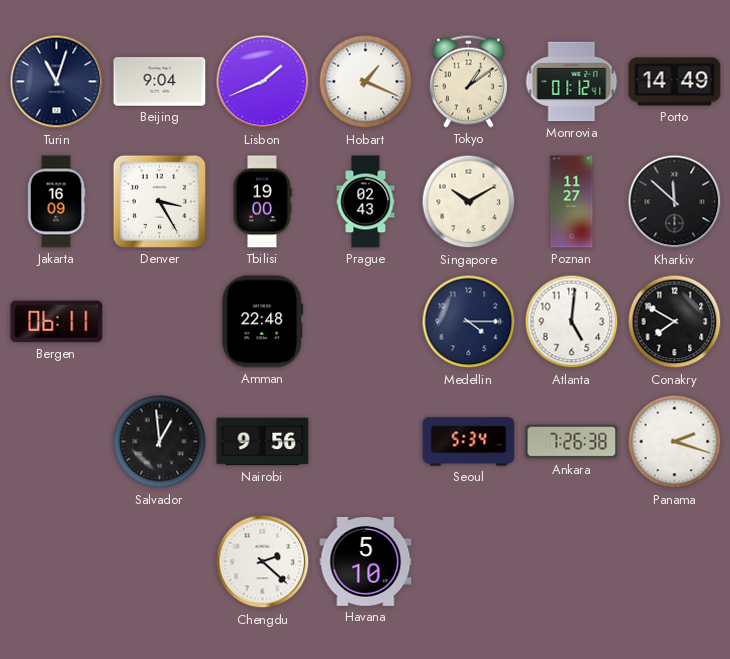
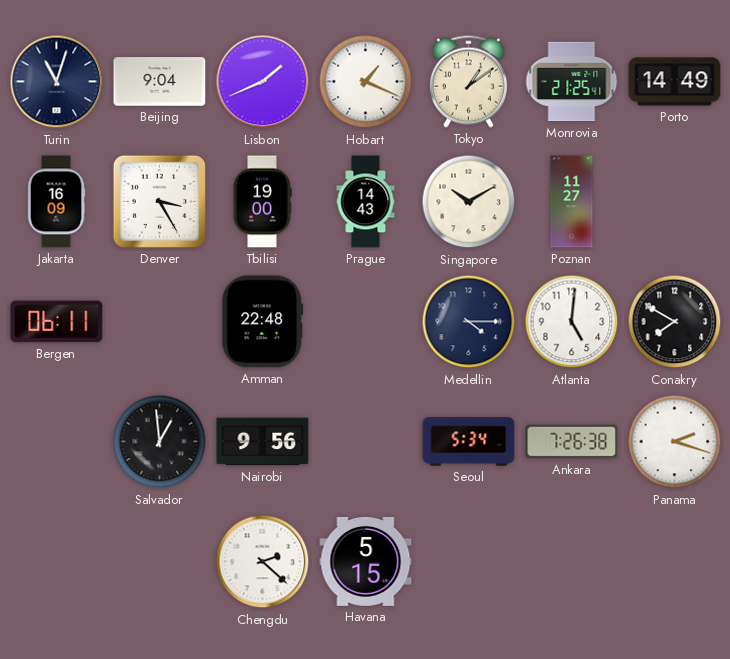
Monrovia: 01:12 -> 21:25 (572, 82)
Prague: 02:43 -> 14:43 (366, 202)
Kharkiv: 11:52 -> none (675, 202)
Havana: 5:10 -> 5:15 (366, 561)
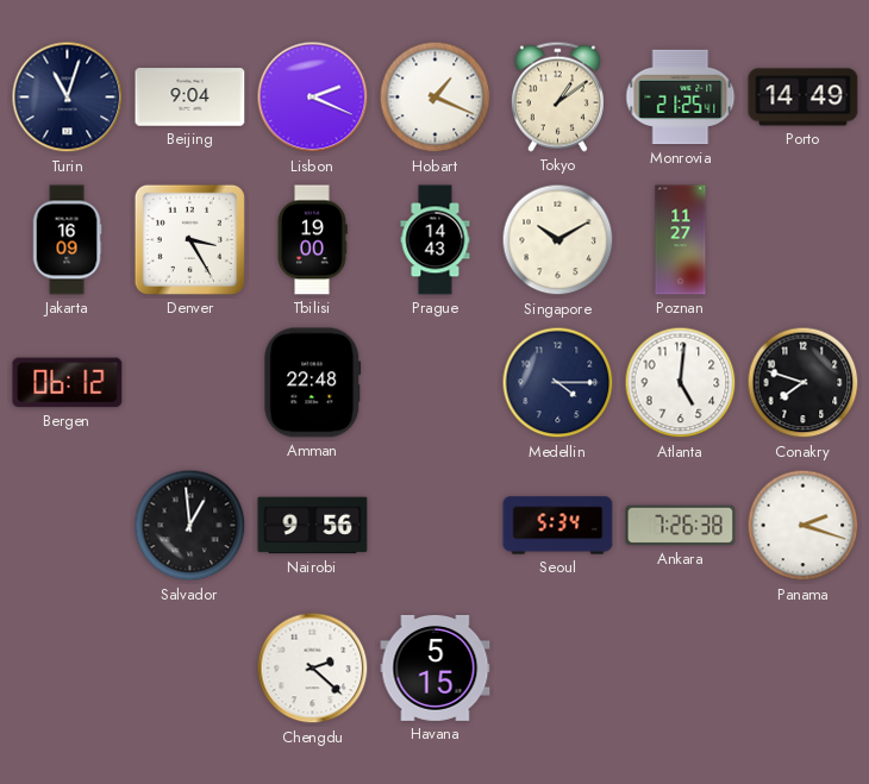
Lisbon: 1:41 -> 2:19 (313, 98)
Bergen: 06:11 -> 06:12 (68, 383)
Conakry: 7:50 -> 7:48 (804, 383)
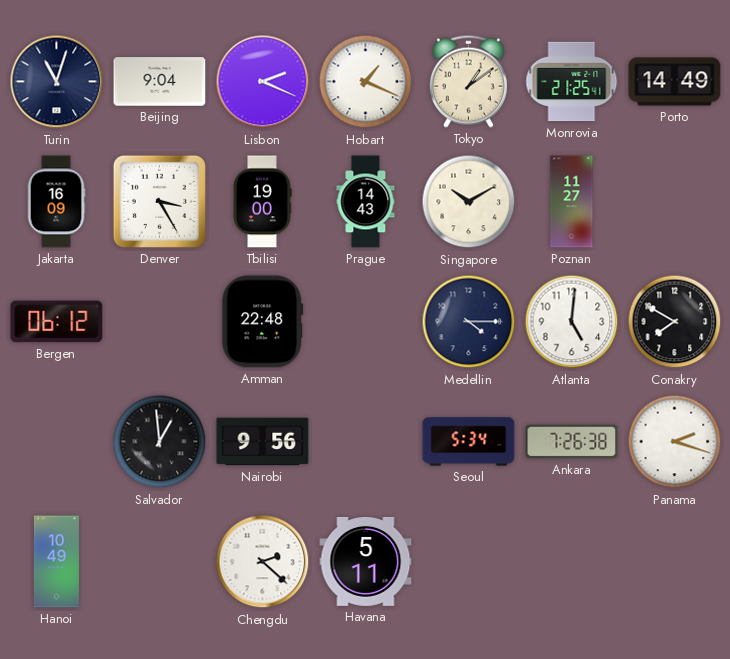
Conakry: 7:48 -> 7:50 (675, 322)
Hanoi: none -> 10:49 (56, 562)
Havana: 5:15 -> 5:11 (366, 561)
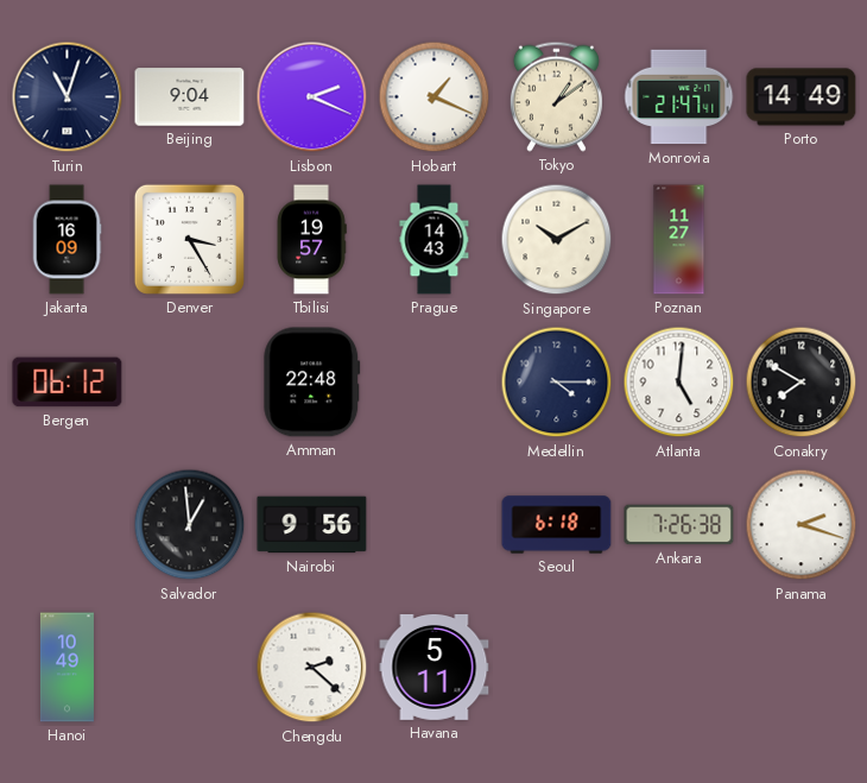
Monrovia: 21:25 -> 21:47 (679, 97)
Tbilisi: 19:00 -> 19:57 (311, 240)
Seoul: 5:34 -> 6:18 (557, 525)
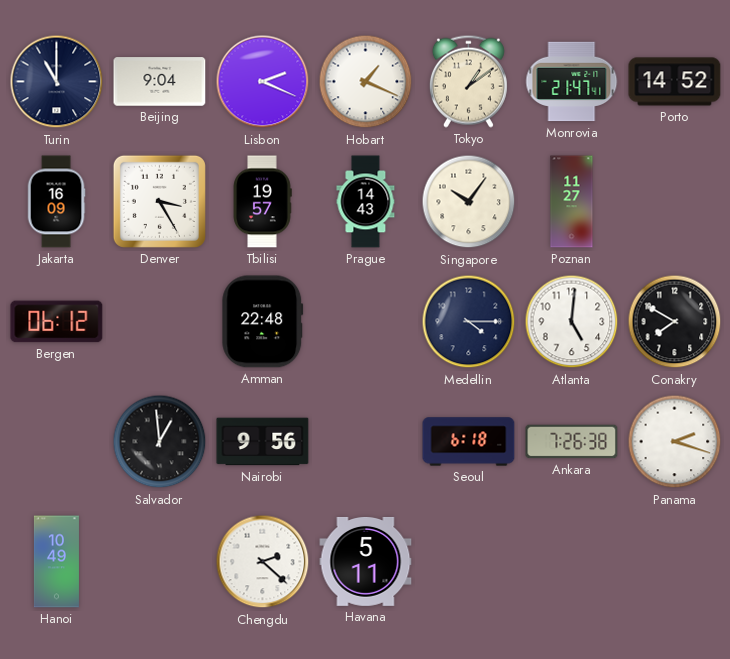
Turin: 11:03 -> 11:00 (57, 82)
Porto: 14:49 -> 14:52 (675, 82)
Singapore: 10:10 -> 10:06 (469, 202)
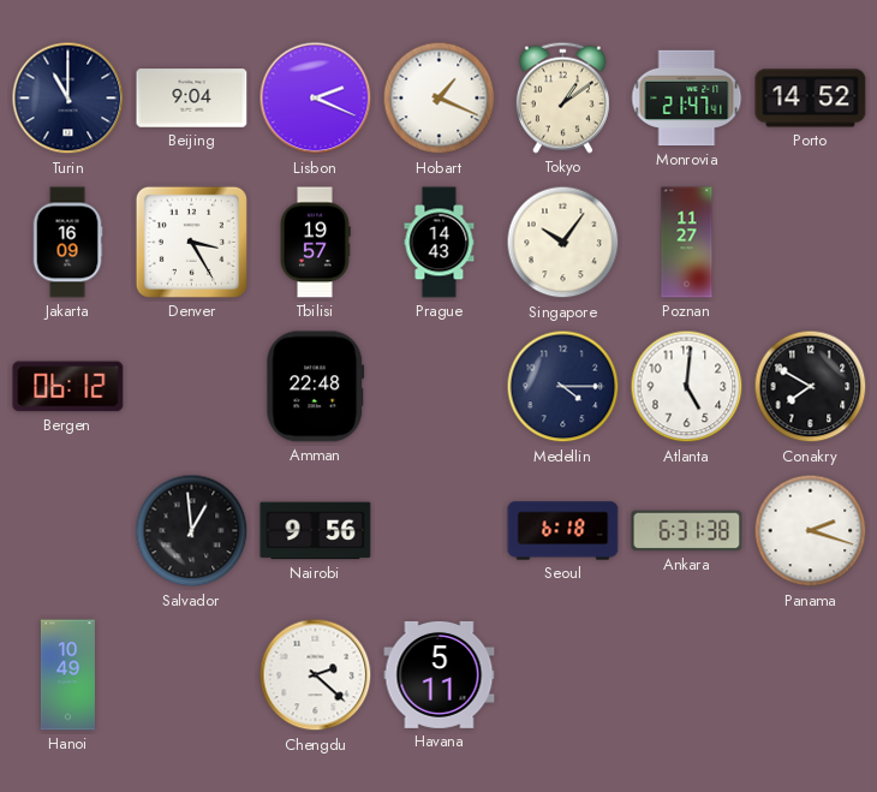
Ankara: 7:26 -> 6:31 (687, 531)
